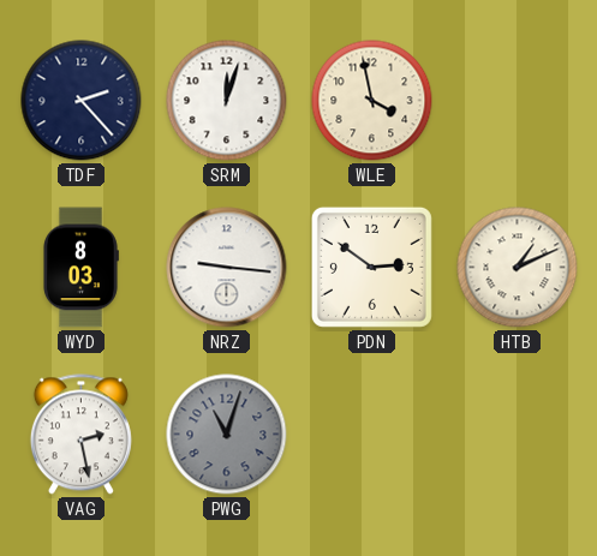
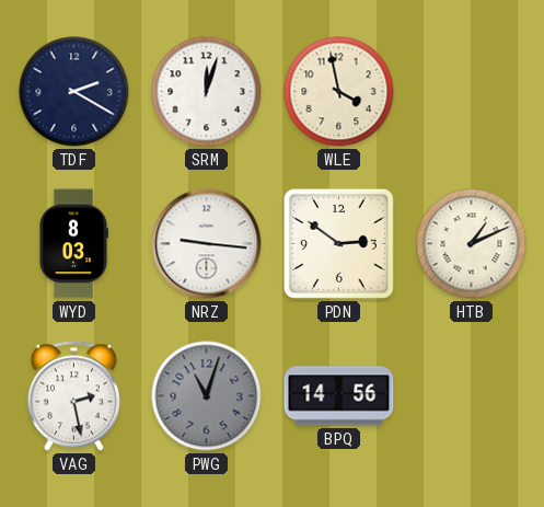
TDF: 2:23 -> 2:20 (74, 92)
BPQ: none -> 14:56 (339, 396)
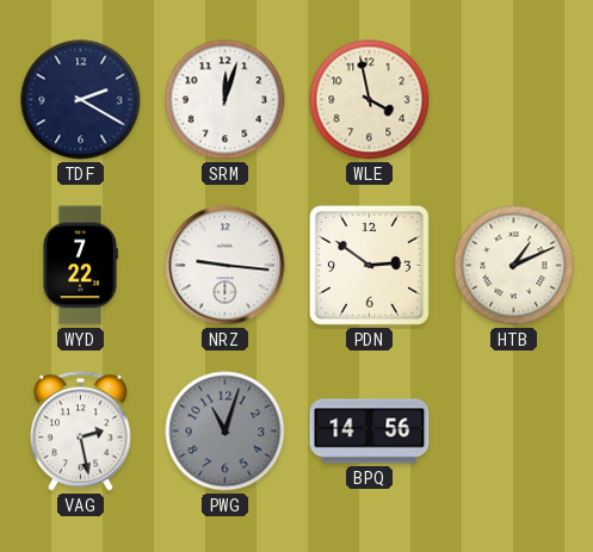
WYD: 8:03 -> 7:22 (81, 266)
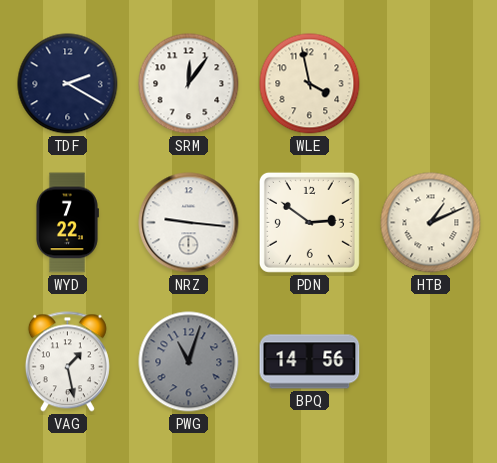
SRM: 12:03 -> 12:06 (189, 84)
VAG: 2:28 -> 1:28 (67, 362)
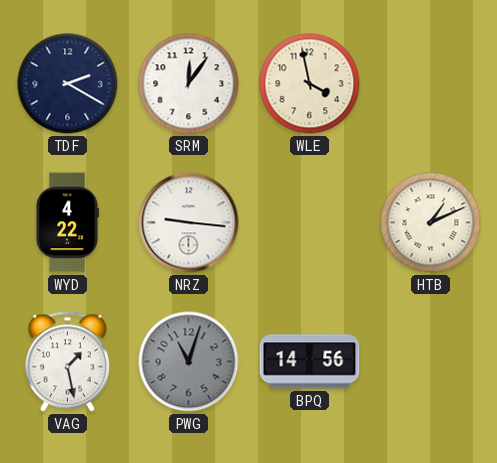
WYD: 7:22 -> 4:22 (68, 223)
PDN: 2:51 -> none (309, 222)
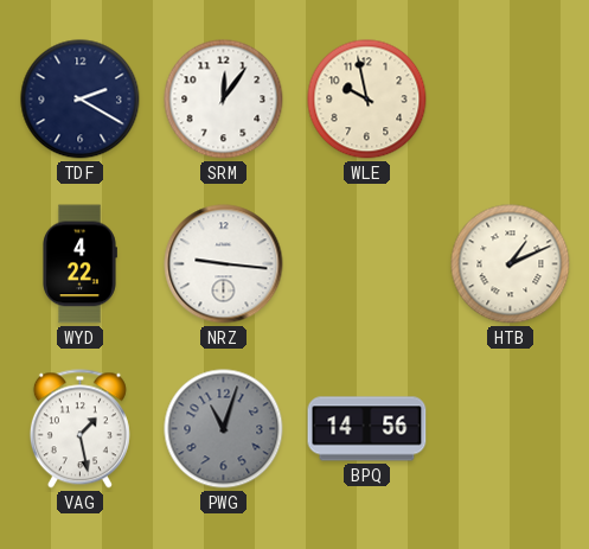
WLE: 3:58 -> 9:58 (367, 100)
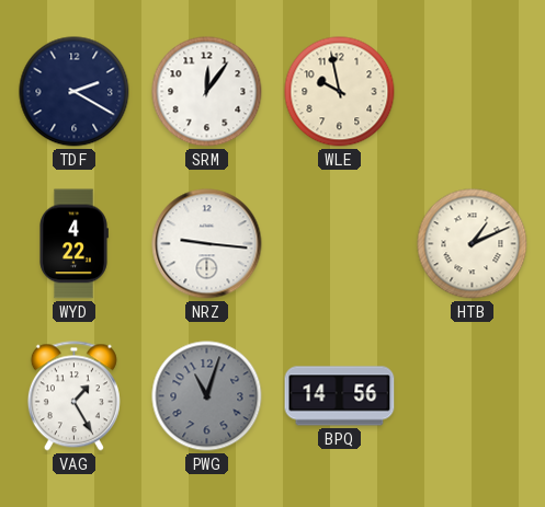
VAG: 1:28 -> 1:25 (73, 396)
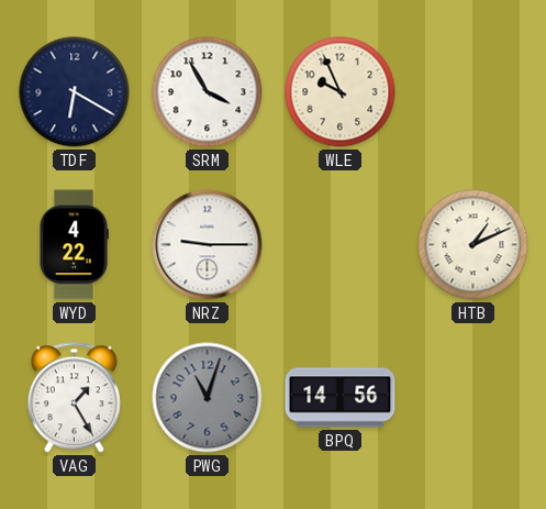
TDF: 2:20 -> 6:20 (75, 92)
SRM: 12:06 -> 3:55 (208, 92)
WLE: 9:58 -> 9:56 (341, 92)
NRZ: 9:16 -> 9:15 (208, 245)
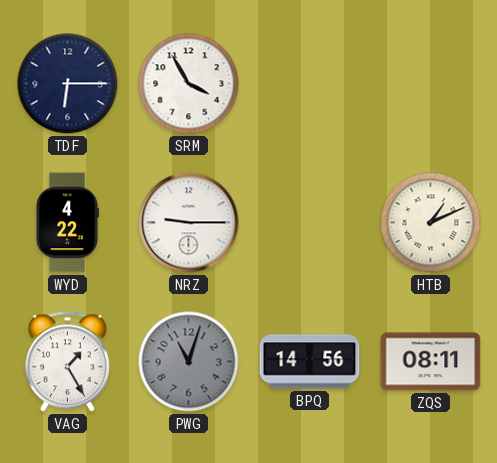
TDF: 6:20 -> 6:15 (68, 84)
WLE: 9:56 -> none (341, 92)
ZQS: none -> 08:11 (431, 362)
